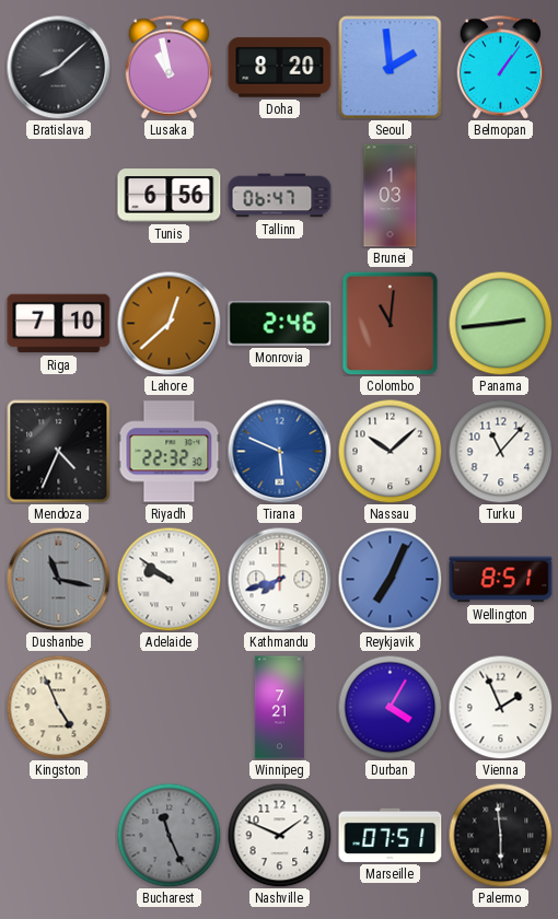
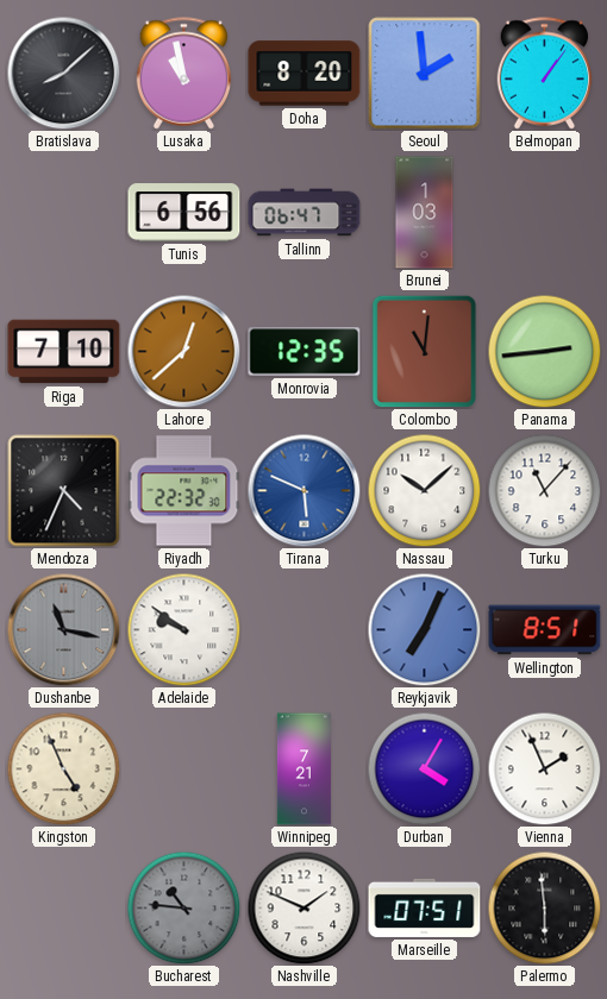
Monrovia: 2:46 -> 12:35 (305, 352)
Kathmandu: 7:42 -> none (279, 579)
Bucharest: 11:26 -> 10:46 (183, 907)
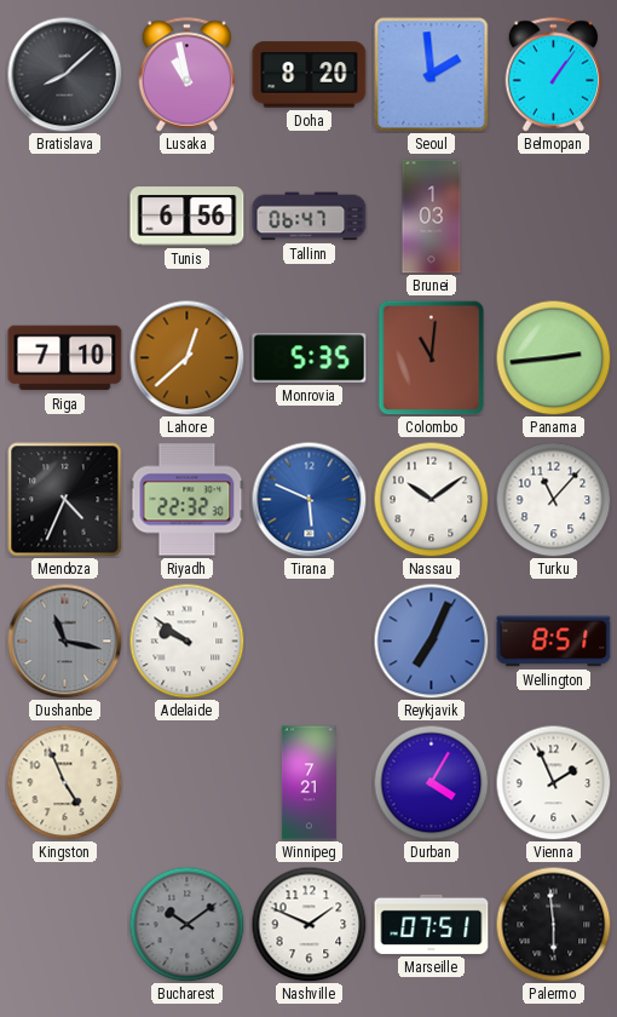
Monrovia: 12:35 -> 5:35 (310, 358)
Nassau: 10:08 -> 10:09 (431, 499)
Bucharest: 10:46 -> 10:09 (186, 924)
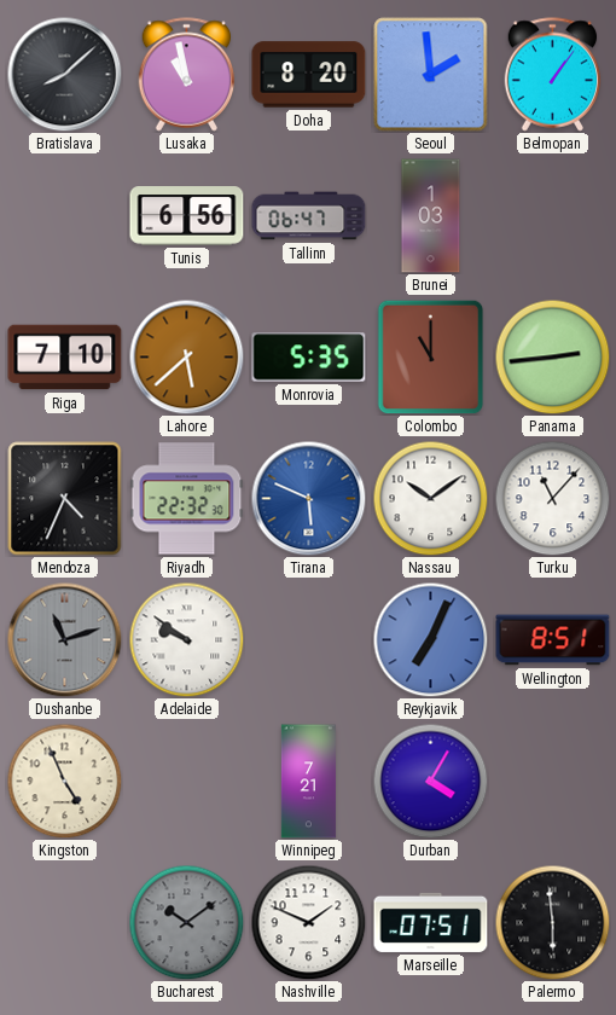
Lahore: 12:38 -> 5:38 (186, 356)
Colombo: 11:01 -> 11:00 (431, 356)
Dushanbe: 11:17 -> 11:12 (64, 639)
Vienna: 1:56 -> none (553, 782)
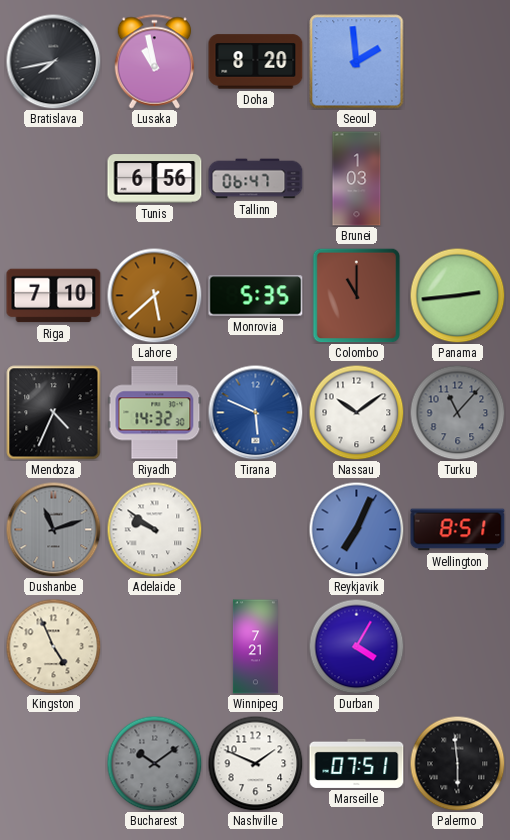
Bratislava: 8:08 -> 7:43 (53, 61)
Belmopan: 1:06 -> none (553, 75)
Riyadh: 22:32 -> 14:32 (155, 413)
Turku dial: white -> grey (457, 412)
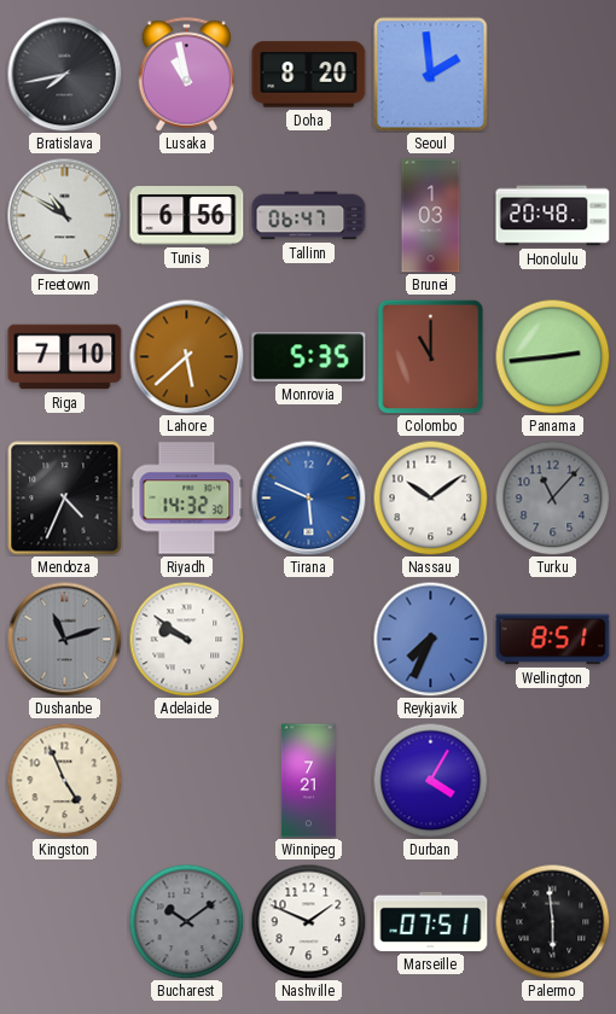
Freetown: none -> 10:50 (64, 215)
Honolulu: none -> 20:48 (553, 216)
Reykjavik: 7:04 -> 7:34 (430, 639)
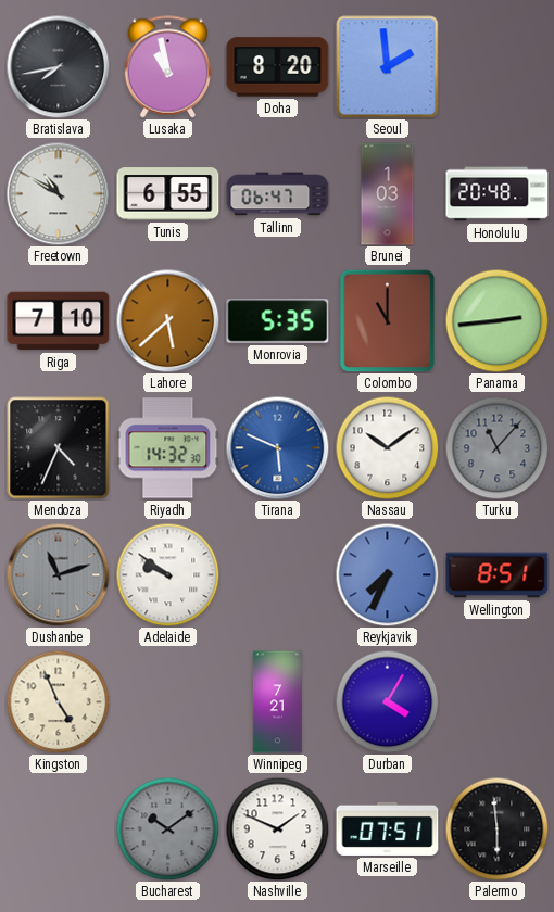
Tunis: 6:56 -> 6:55 (168, 194)
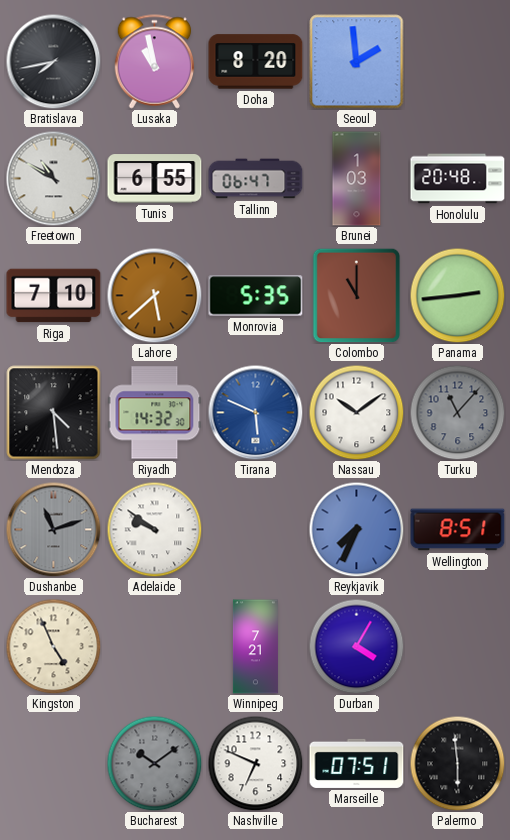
Mendoza: 4:34 -> 4:29 (54, 413)
Nashville: 1:49 -> 6:49 (255, 763)
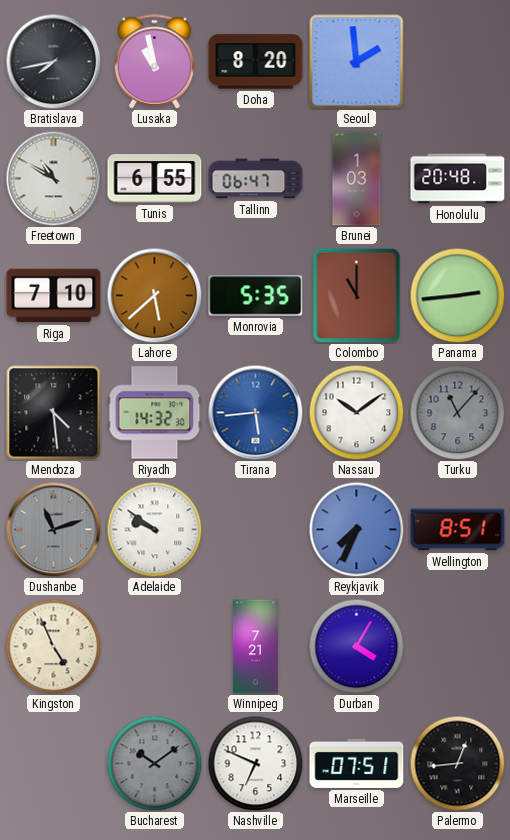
Tirana: 5:49 -> 5:44 (255, 412)
Palermo: 5:59 -> 12:44 (457, 763)
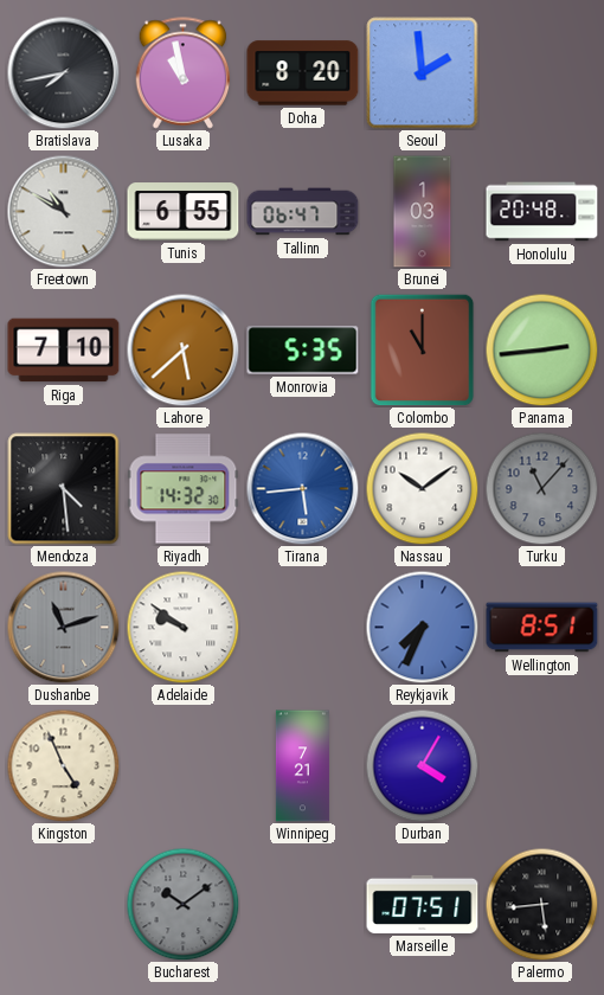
Nashville: 6:49 -> none (255, 763)
Palermo: 12:44 -> 5:44 (541, 904)
